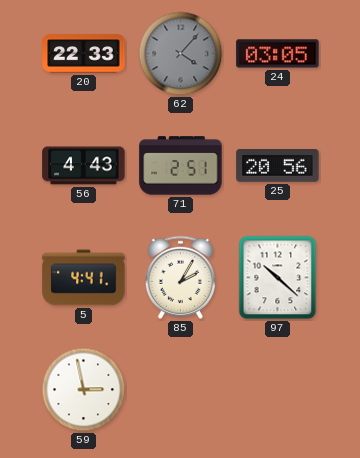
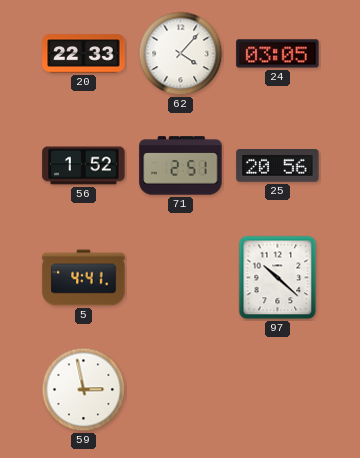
62 dial: grey -> white (181, 54)
56: 4:43 -> 1:52 (84, 166)
85: 2:05 -> none (180, 277)
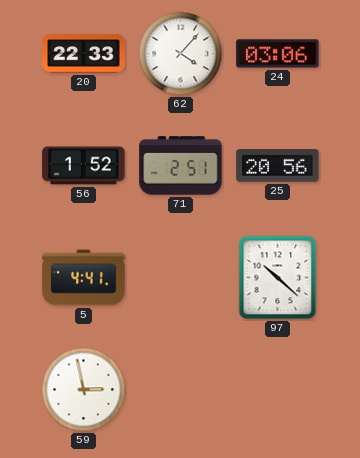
24: 03:05 -> 03:06 (278, 54)
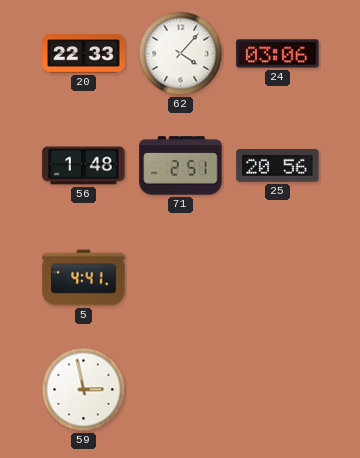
56: 1:52 -> 1:48 (84, 166)
97: 10:22 -> none (278, 278)
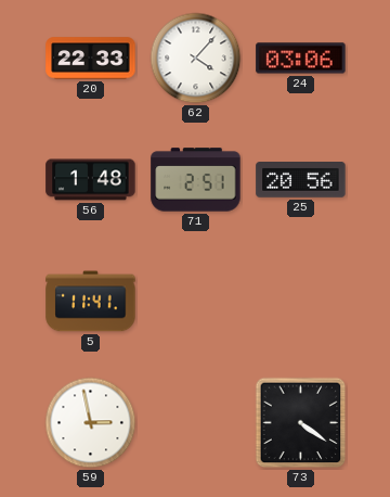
5: 4:41 -> 11:41 (91, 302)
73: none -> 4:21 (301, 423)
